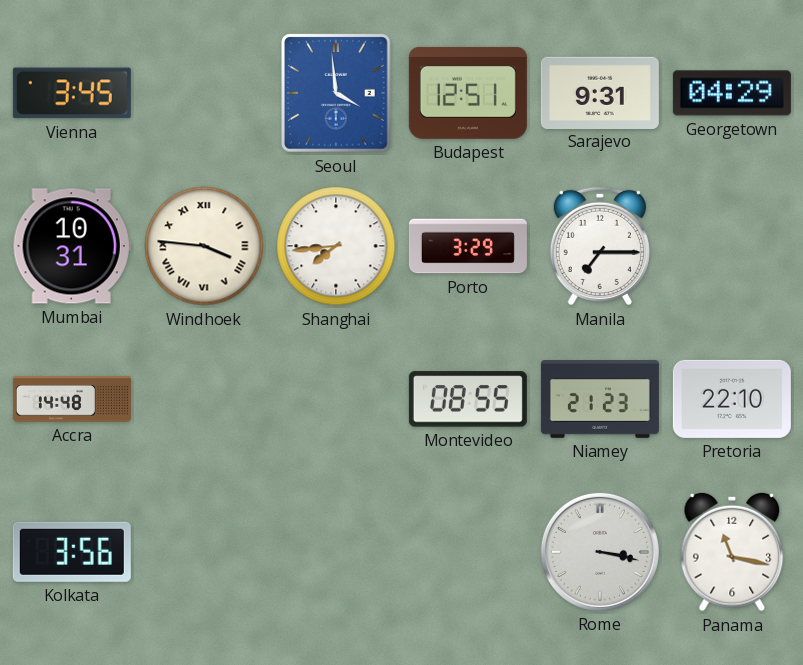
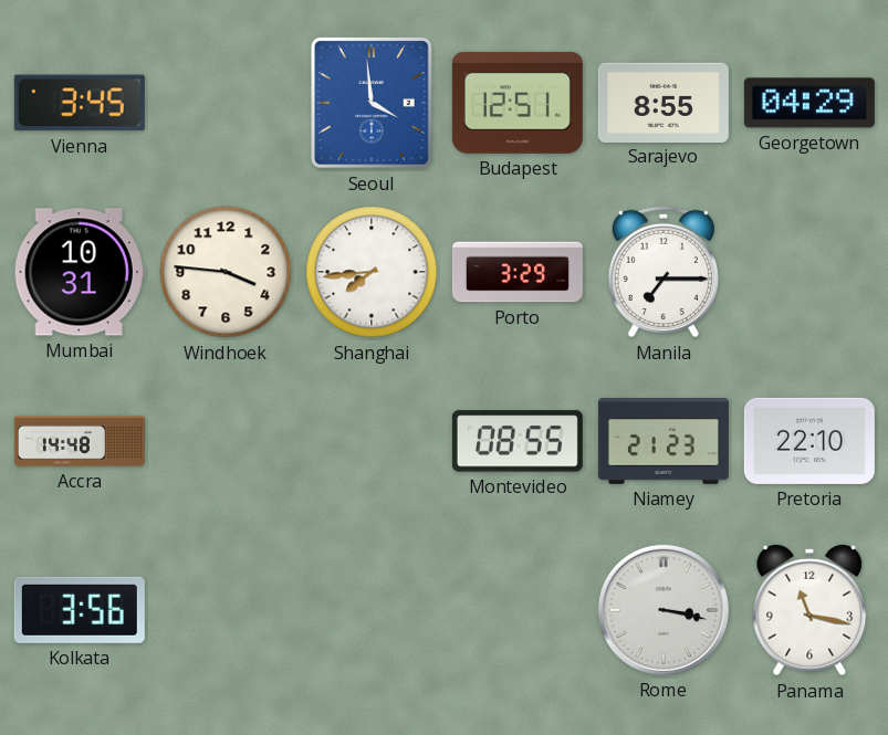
Sarajevo: 9:31 -> 8:55 (664, 102)
Windhoek numerals: Roman -> Arabic (226, 272)
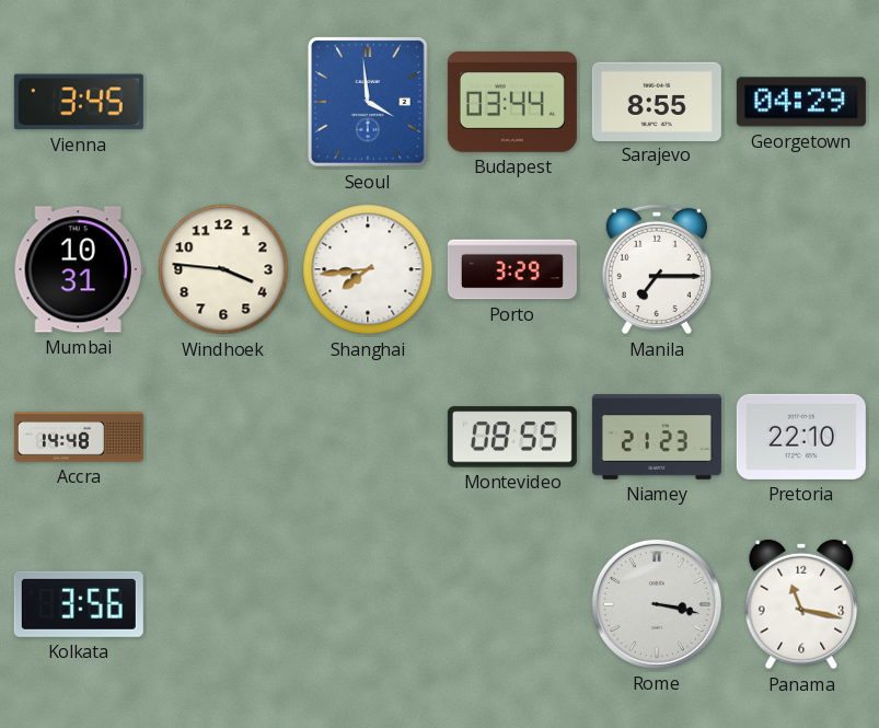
Budapest: 12:51 -> 03:44 (512, 102)
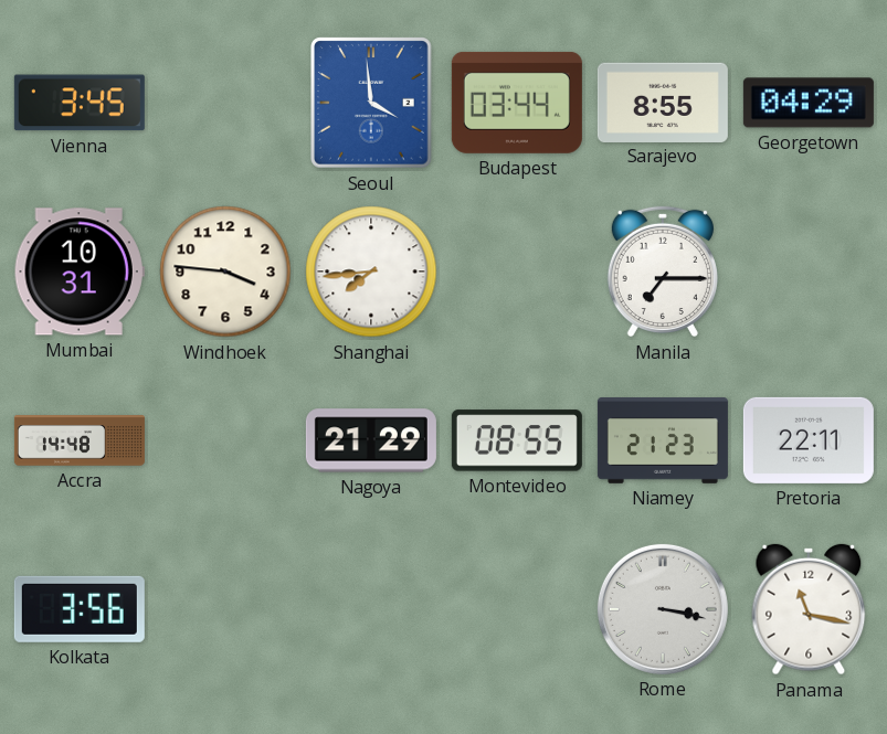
Porto: 3:29 -> none (512, 269)
Nagoya: none -> 21:29 (371, 440)
Pretoria: 22:10 -> 22:11 (809, 440)
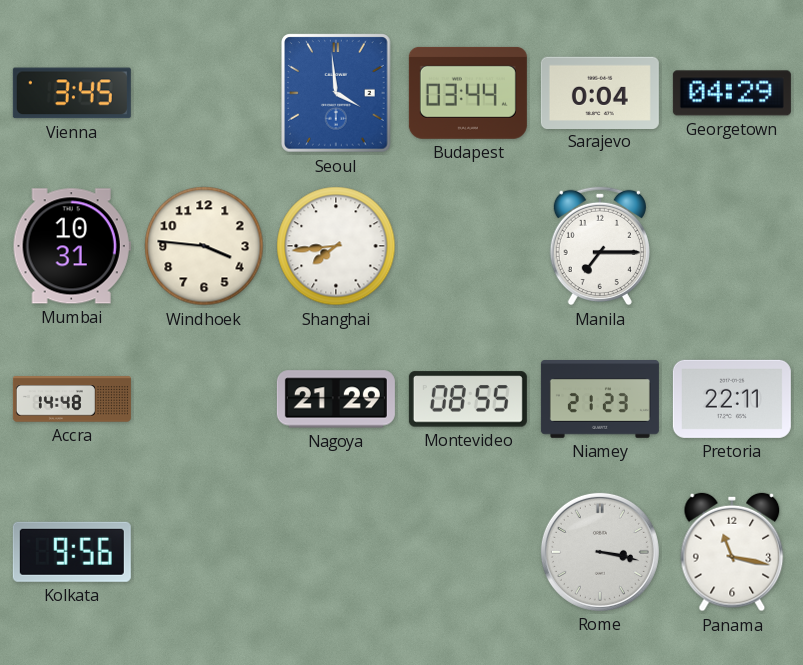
Sarajevo: 8:55 -> 0:04 (600, 92)
Kolkata: 3:56 -> 9:56 (72, 552)
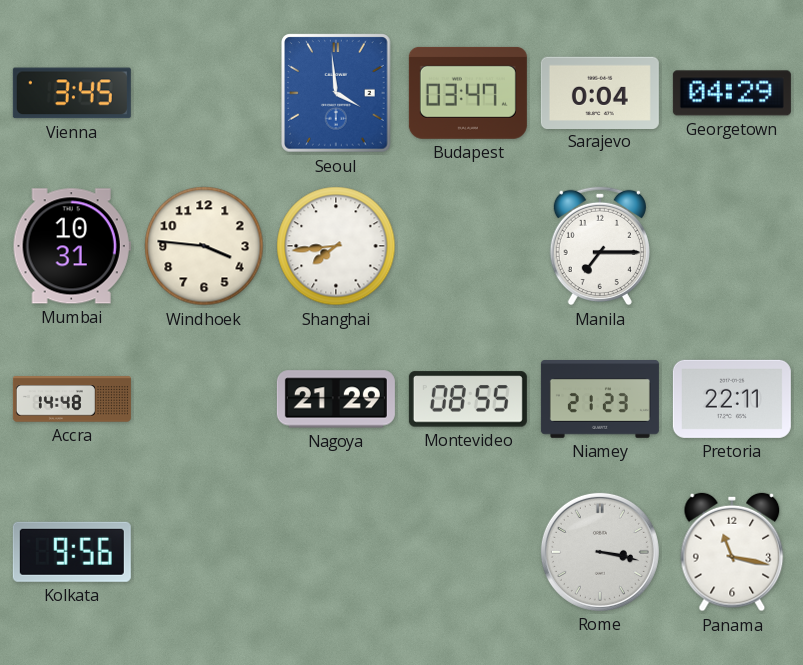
Budapest: 03:44 -> 03:47 (468, 93)
